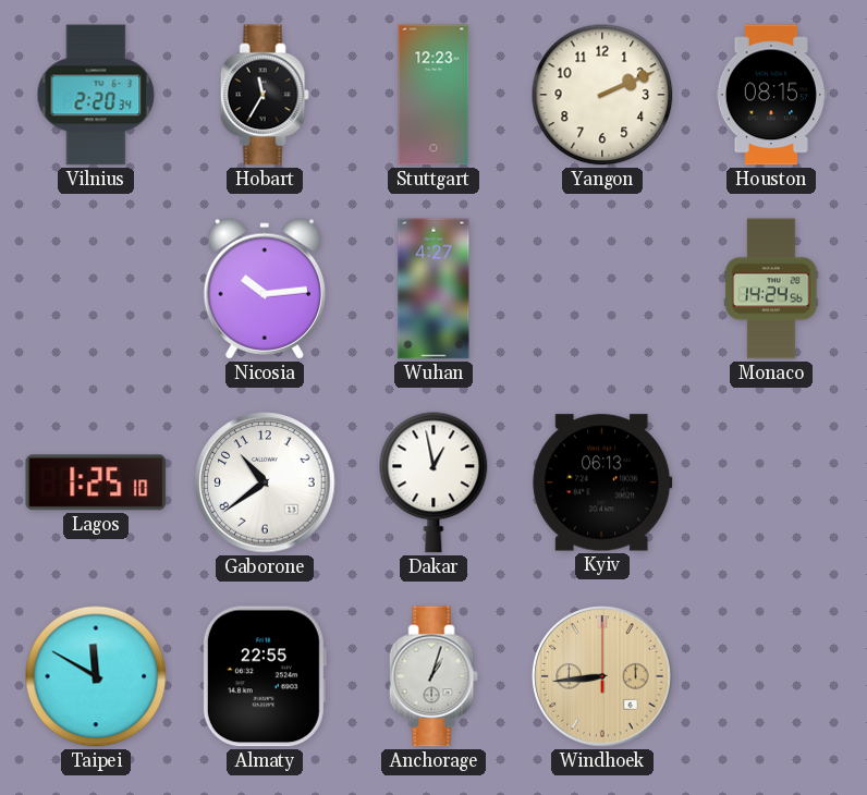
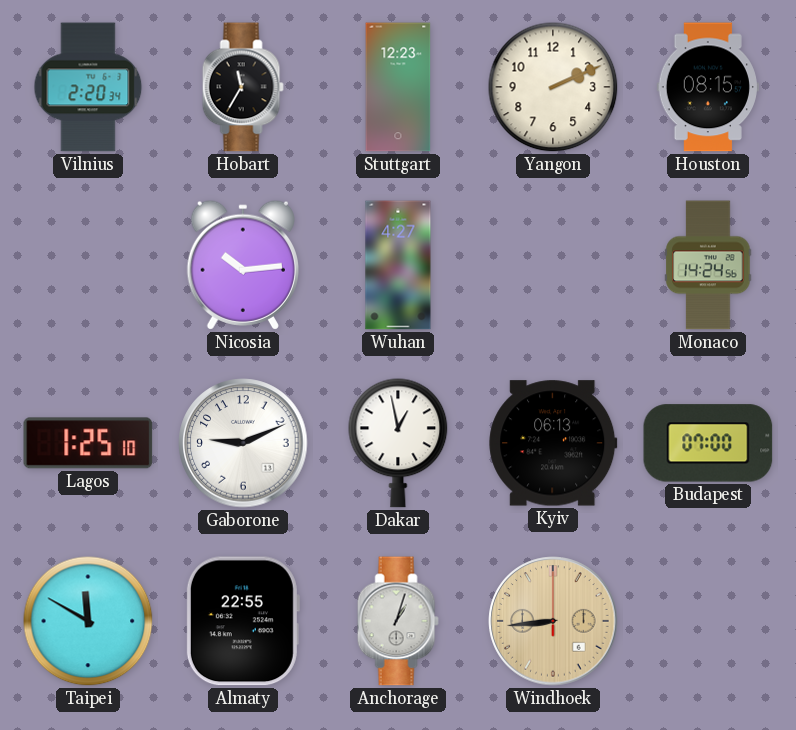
Gaborone: 10:39 -> 9:11 (243, 443)
Budapest: none -> 07:00 (708, 443)
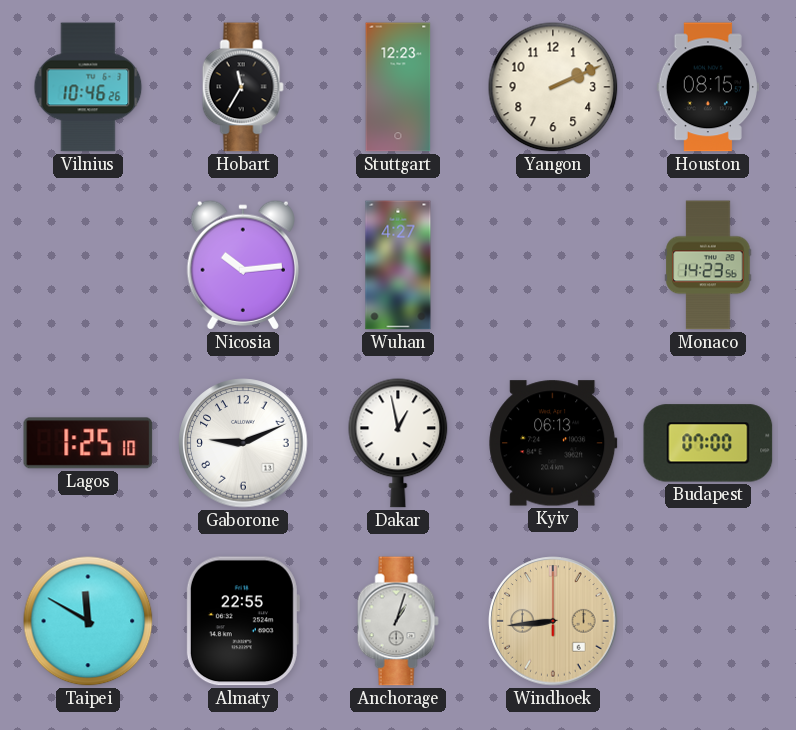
Vilnius: 2:20 -> 10:46 (88, 87)
Monaco: 14:24 -> 14:23 (708, 265)
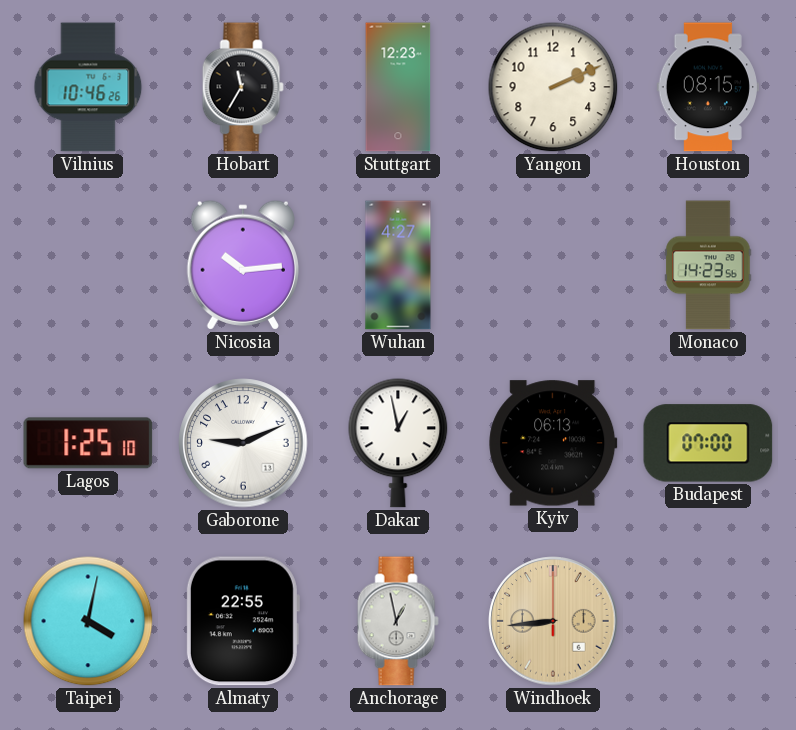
Taipei: 11:50 -> 4:02 (88, 621)
Anchorage: 1:03 -> 12:58 (398, 621)
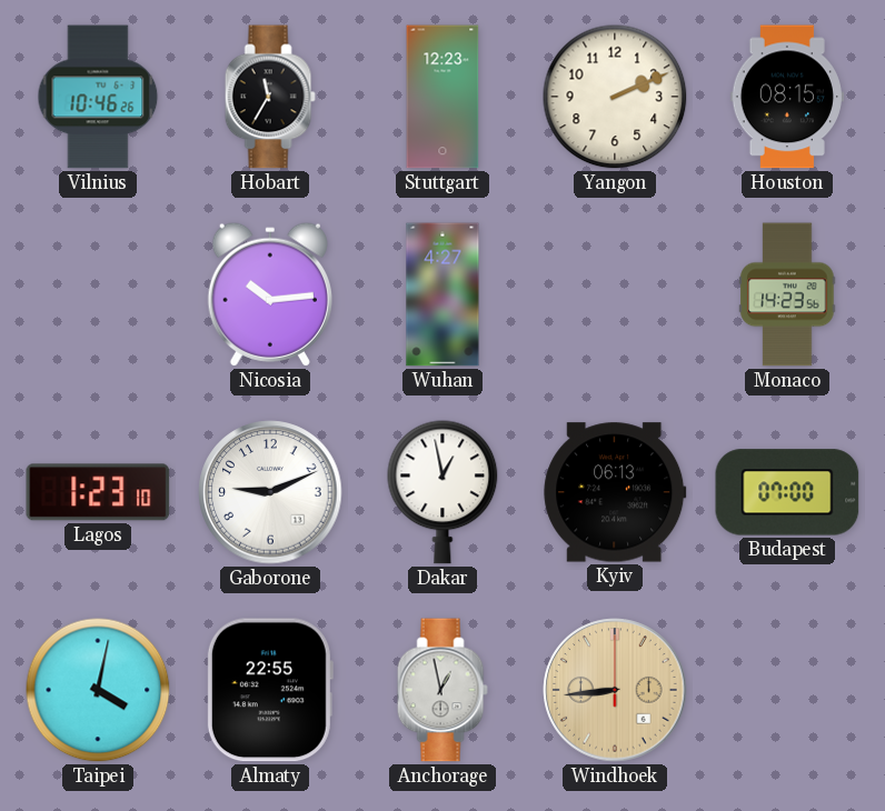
Lagos: 1:25 -> 1:23 (98, 492)
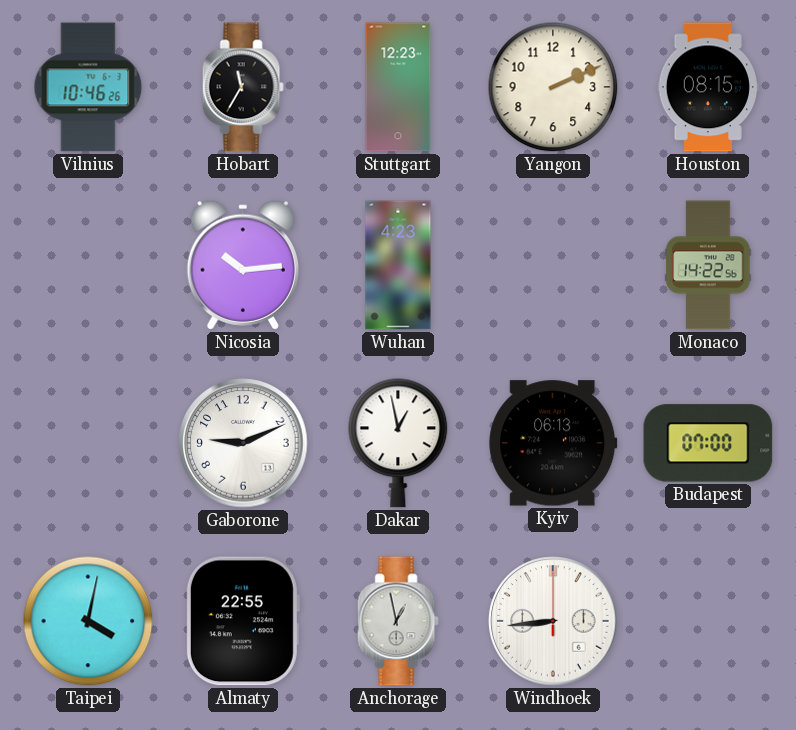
Wuhan: 4:27 -> 4:23 (398, 265)
Monaco: 14:23 -> 14:22 (708, 265)
Lagos: 1:23 -> none (98, 492)
Windhoek dial: champagne -> white (553, 621)
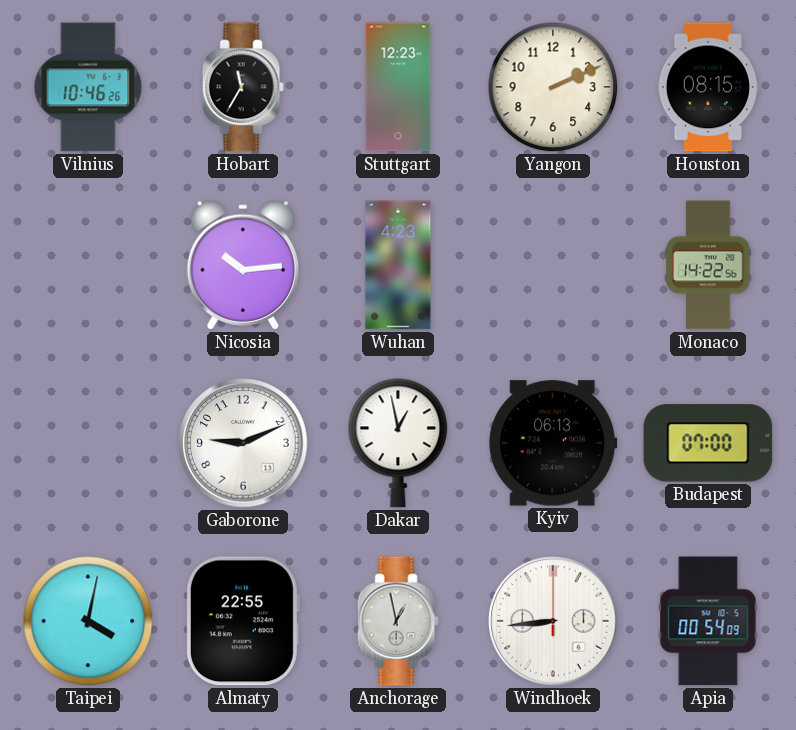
Apia: none -> 00:54 (708, 621)
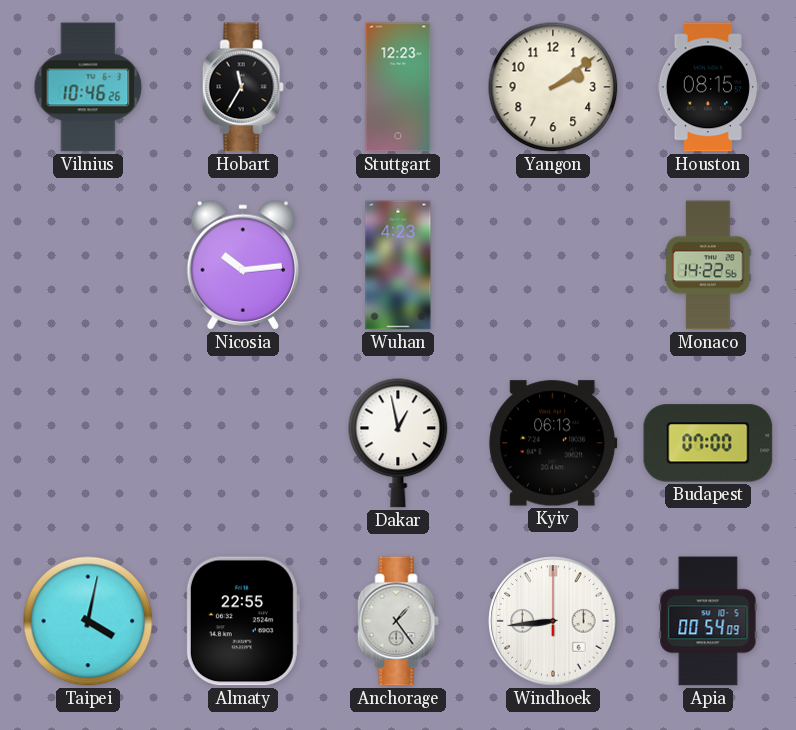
Yangon: 2:11 -> 2:09 (553, 87)
Gaborone: 9:11 -> none (243, 443)
Anchorage: 12:58 -> 1:24 (398, 621)
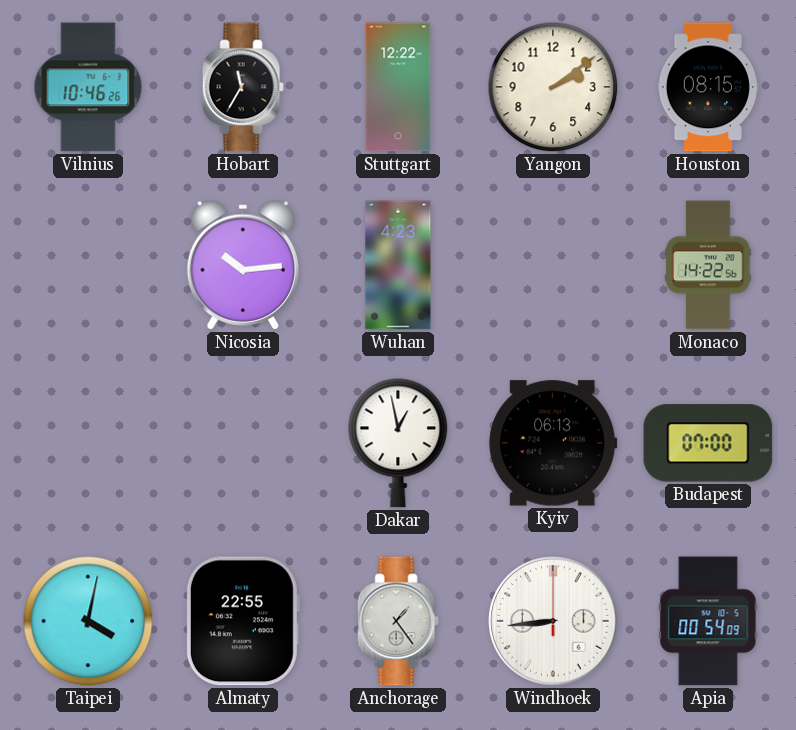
Stuttgart: 12:23 -> 12:22 (398, 87)
